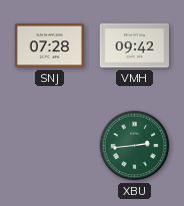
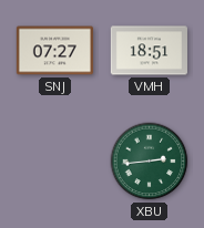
SNJ: 07:28 -> 07:27 (54, 51)
VMH: 09:42 -> 18:51 (149, 51)
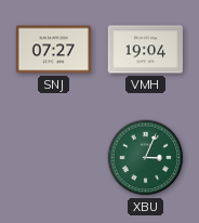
VMH: 18:51 -> 19:04 (145, 50)
XBU: 2:44 -> 3:04 (146, 158)
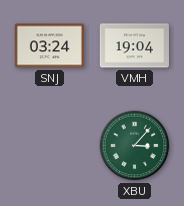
SNJ: 07:27 -> 03:24 (49, 46)
XBU: 3:04 -> 3:07 (135, 146)
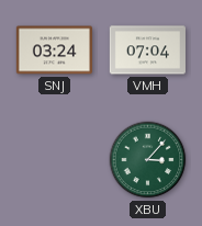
VMH: 19:04 -> 07:04 (147, 50)
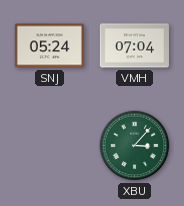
SNJ: 03:24 -> 05:24 (49, 46)
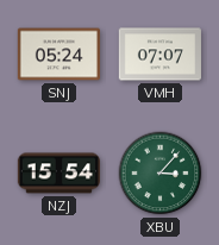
VMH: 07:04 -> 07:07 (159, 55)
NZJ: none -> 15:54 (58, 174)
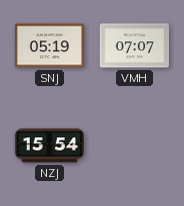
SNJ: 05:24 -> 05:19 (49, 46)
XBU: 3:07 -> none (161, 174)
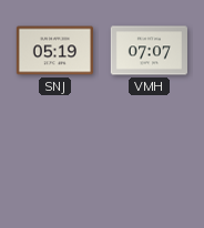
NZJ: 15:54 -> none (49, 146)
